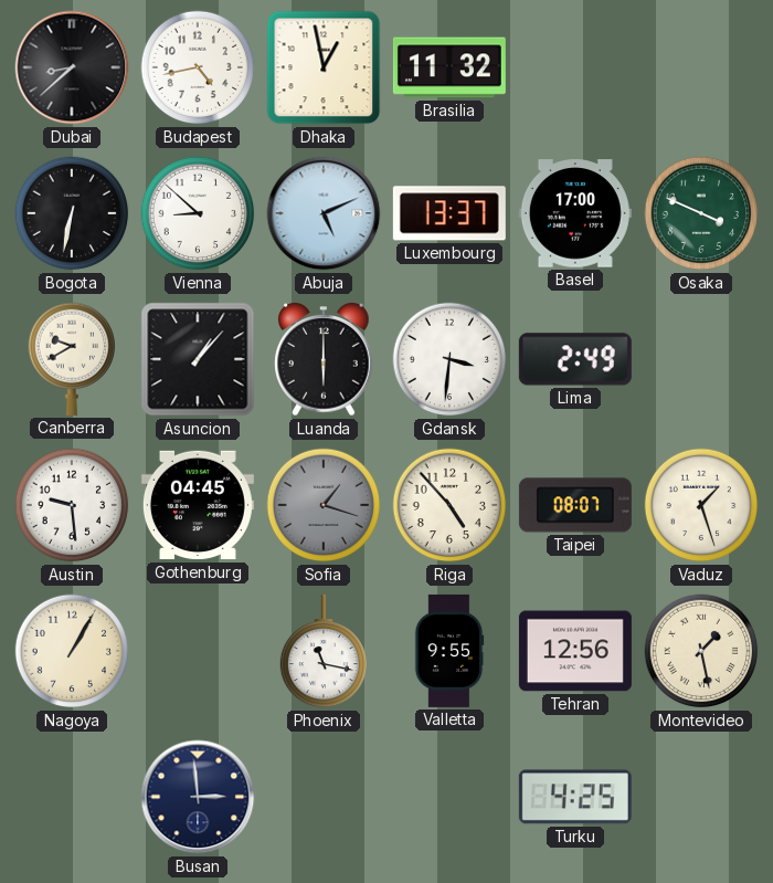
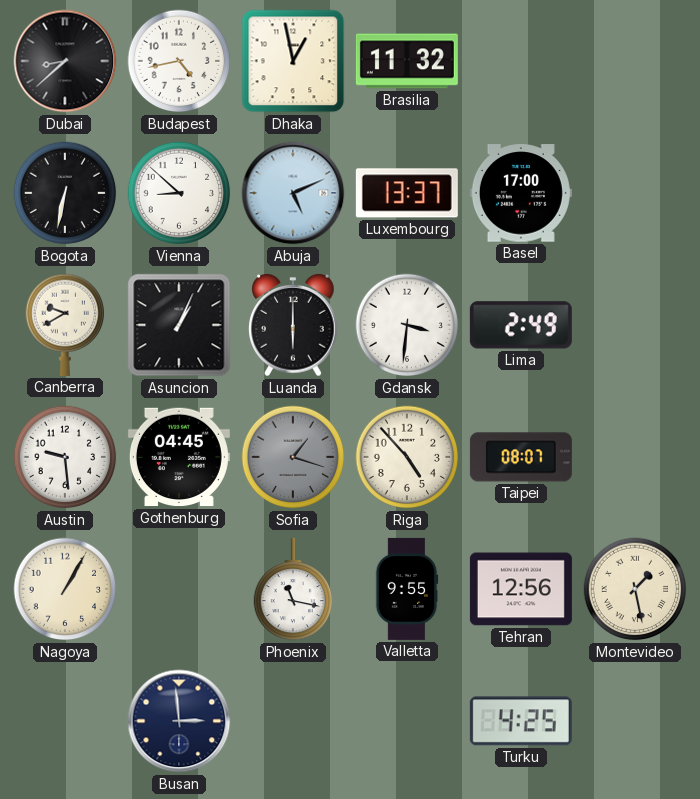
Osaka: 3:49 -> none (701, 213)
Asuncion: 1:07 -> 1:04 (179, 325)
Vaduz: 1:27 -> none (701, 505)
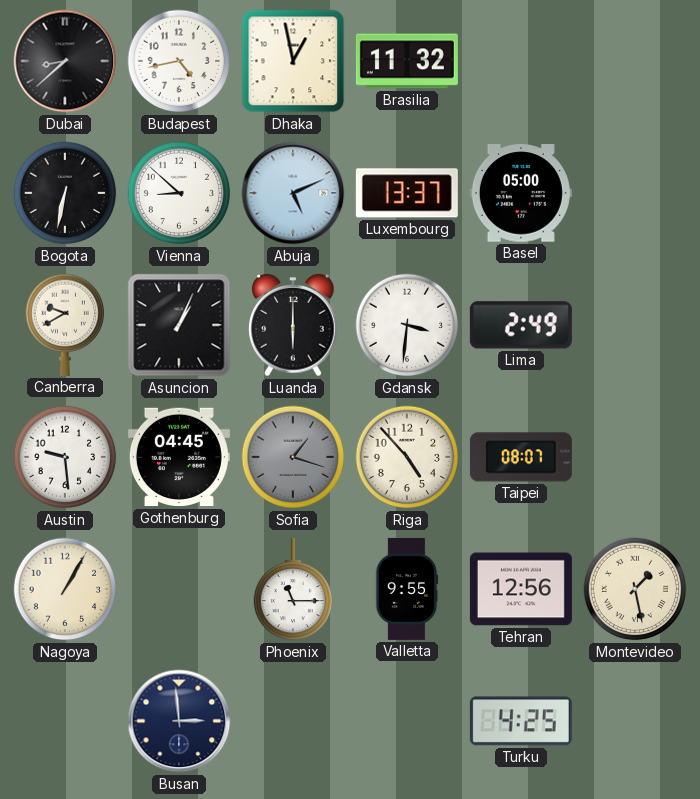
Basel: 17:00 -> 05:00 (521, 193)
Phoenix: 11:17 -> 11:15 (292, 589)
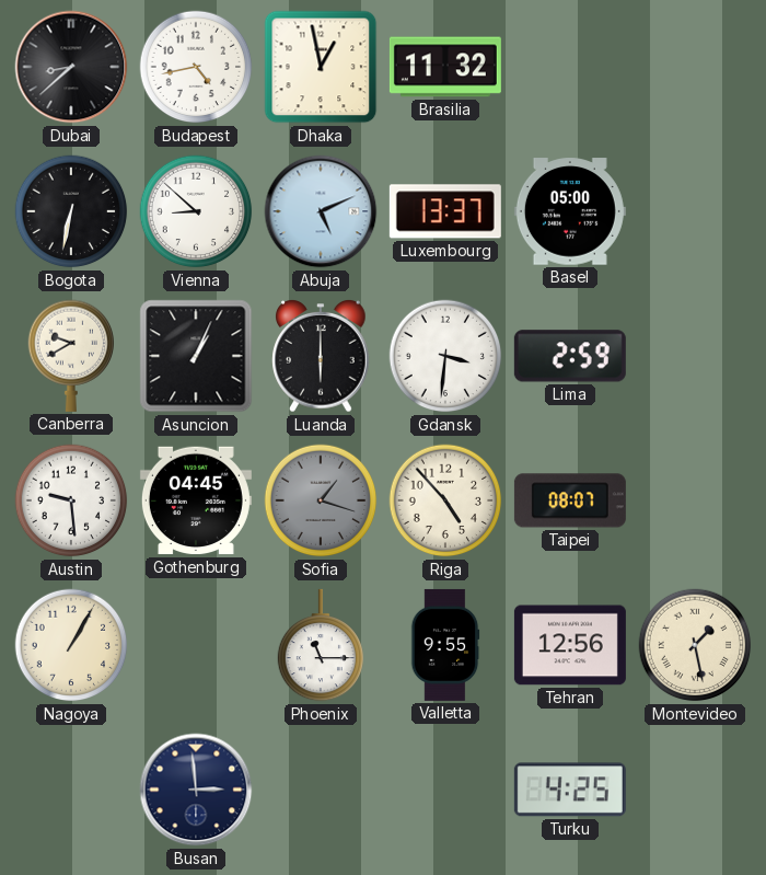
Lima: 2:49 -> 2:59 (570, 356)
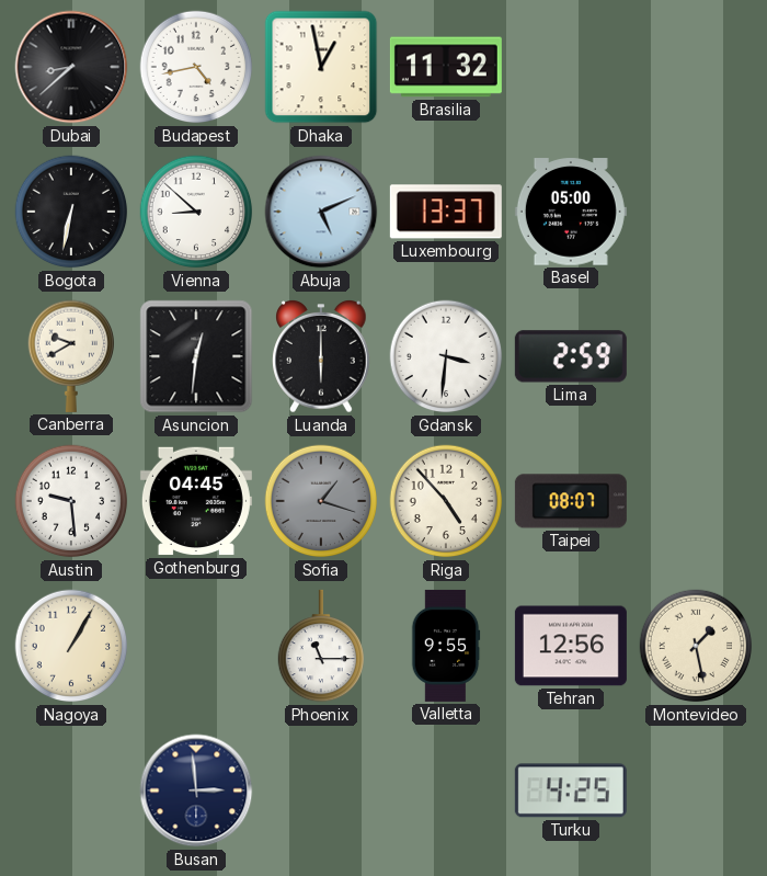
Asuncion: 1:04 -> 12:31 (196, 356)
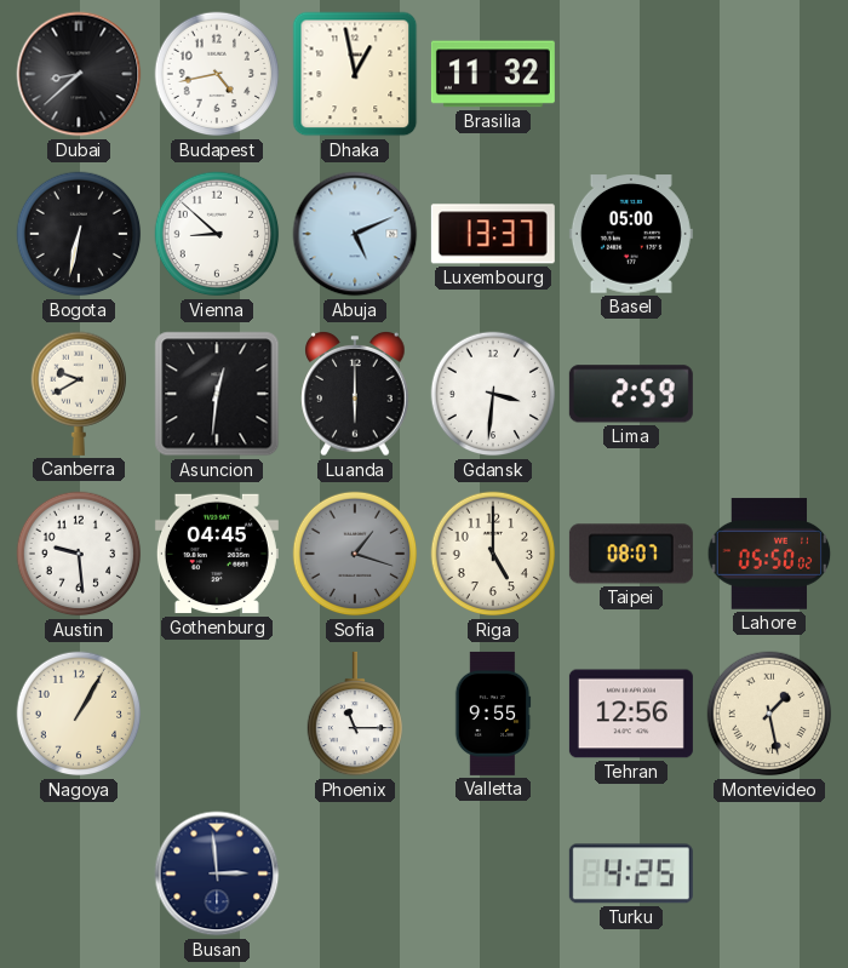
Riga: 4:53 -> 5:00 (493, 554)
Lahore: none -> 05:50 (769, 554)
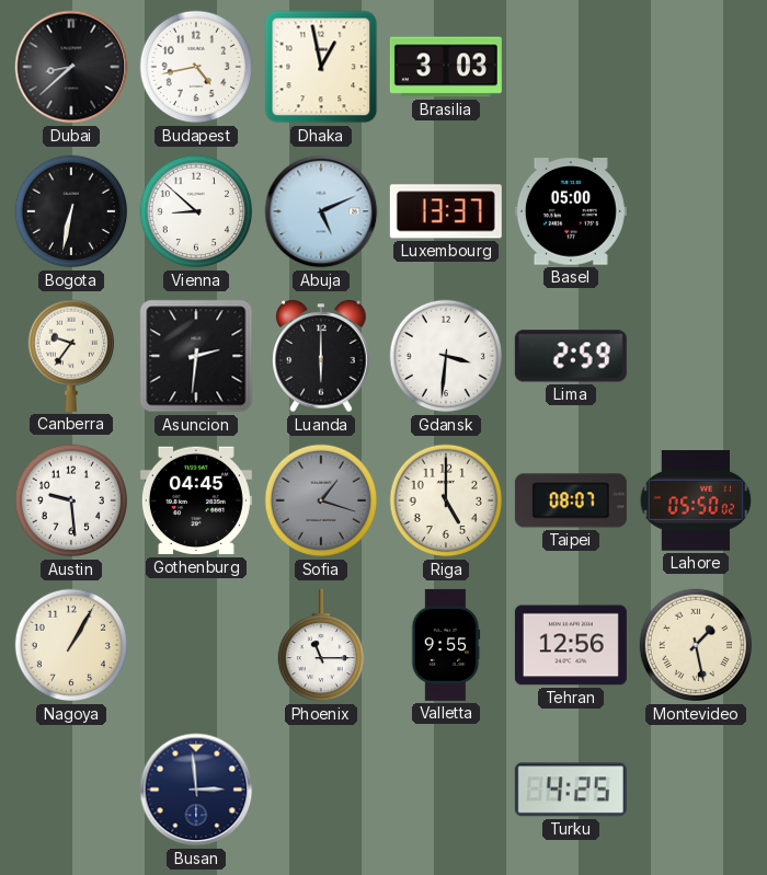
Brasilia: 11:32 -> 3:03 (446, 67)
Canberra: 9:40 -> 9:36 (70, 356)
Asuncion: 12:31 -> 2:31 (196, 356)
